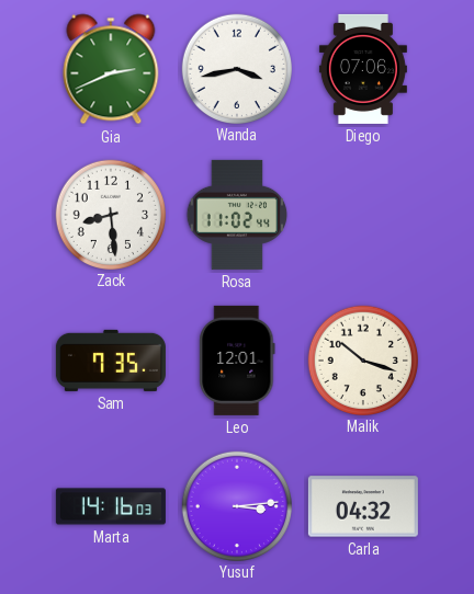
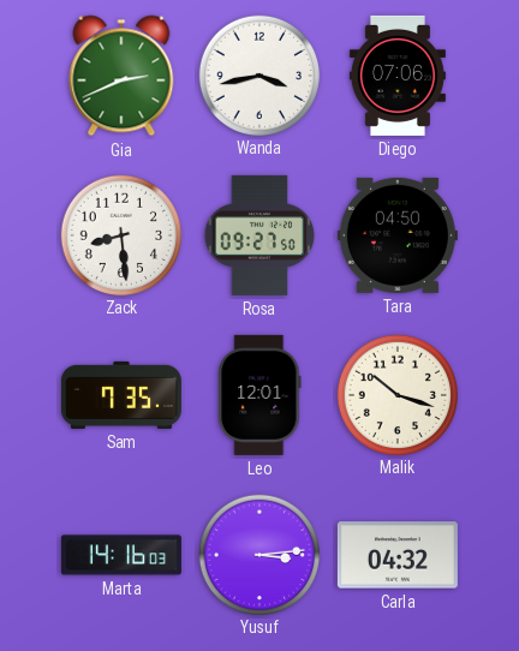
Rosa: 11:02 -> 09:27 (259, 235)
Tara: none -> 04:50 (398, 235)
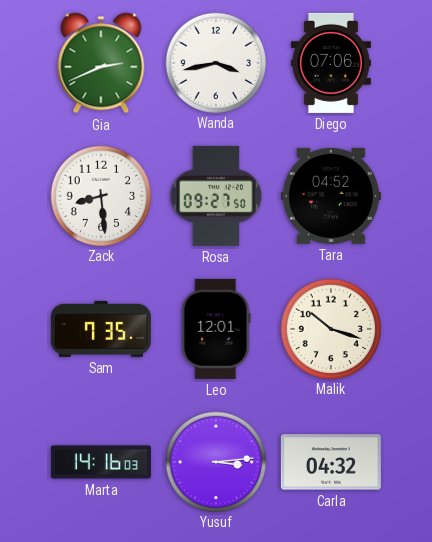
Tara: 04:50 -> 04:52 (331, 196)
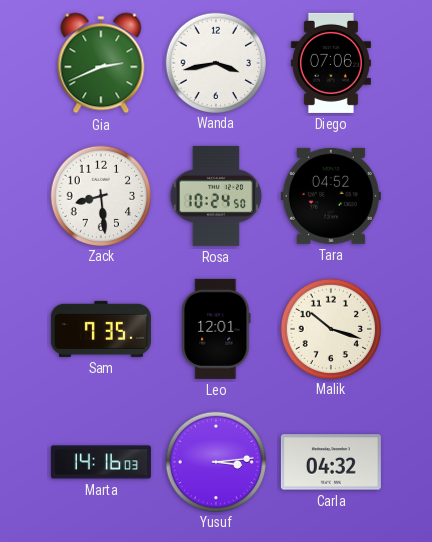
Rosa: 09:27 -> 10:24 (216, 196)
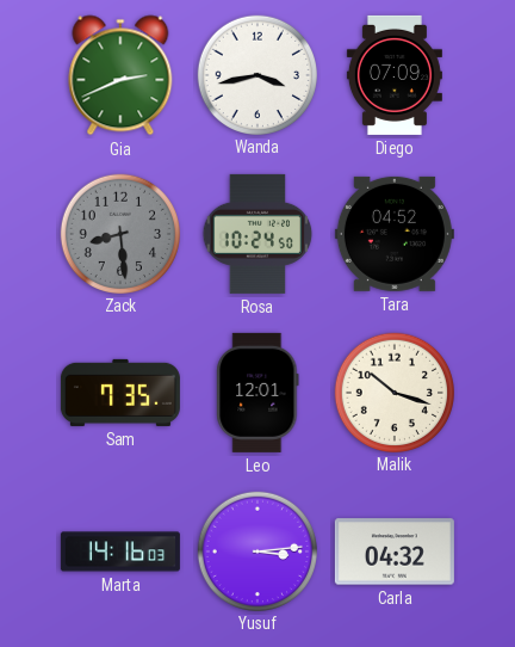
Diego: 07:06 -> 07:09 (395, 75)
Zack dial: white -> grey (119, 233)
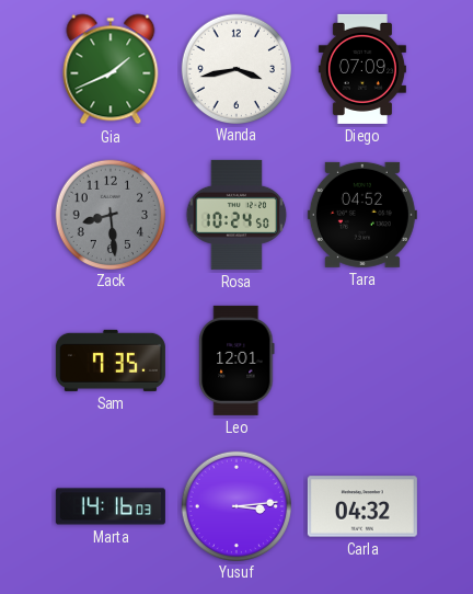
Gia: 2:41 -> 1:41 (111, 69)
Malik: 10:18 -> none (393, 392)
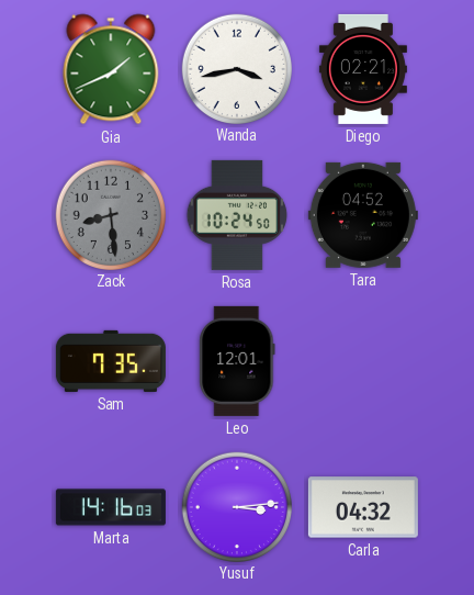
Diego: 07:09 -> 02:21 (363, 69)
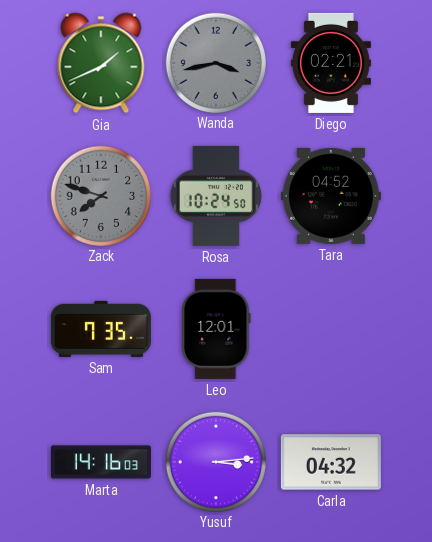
Wanda dial: white -> grey (215, 62)
Zack: 8:29 -> 7:48 (100, 195)
